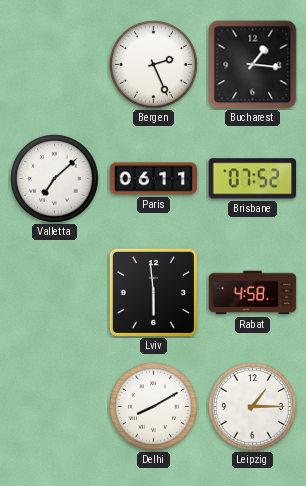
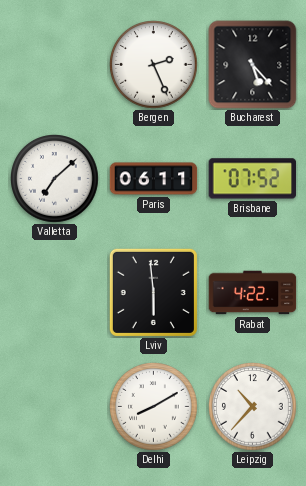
Bucharest: 1:16 -> 5:23 (253, 65)
Rabat: 4:58 -> 4:22 (253, 293)
Leipzig: 1:15 -> 10:37 (253, 407)
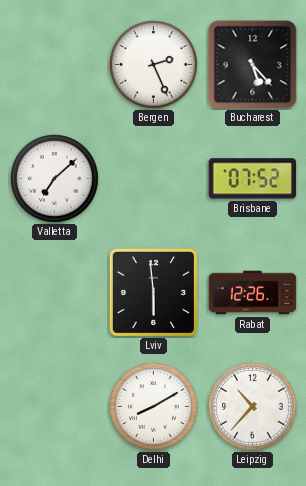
Paris: 06:11 -> none (154, 179)
Rabat: 4:22 -> 12:26 (253, 293)
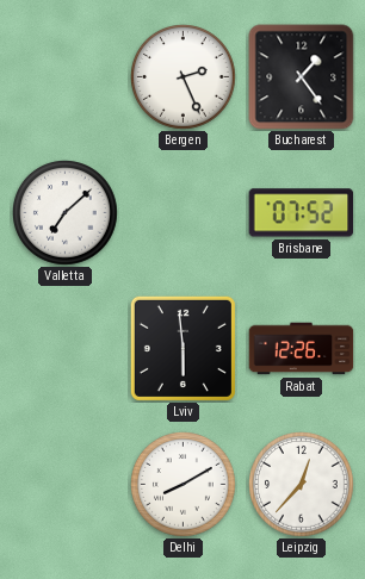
Bucharest: 5:23 -> 1:24 (302, 77)
Leipzig: 10:37 -> 12:37 (302, 485)
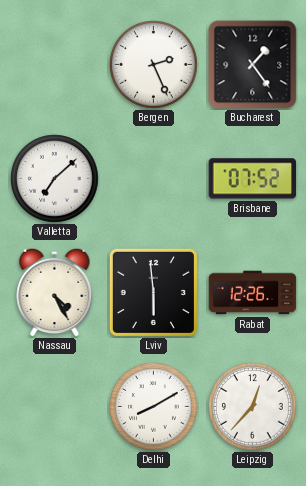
Nassau: none -> 4:25 (55, 292)
